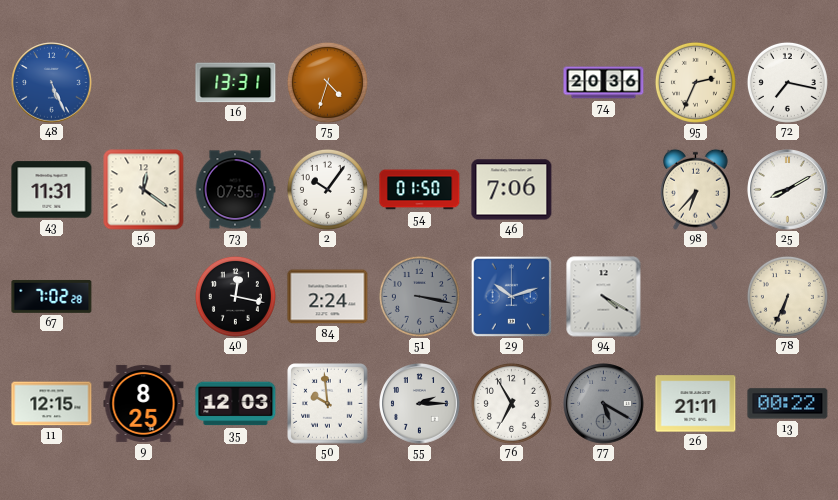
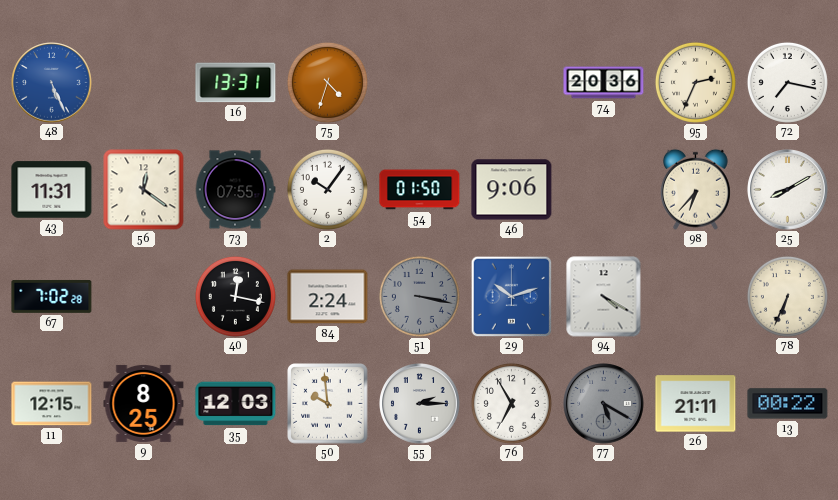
46: 7:06 -> 9:06 (512, 190)
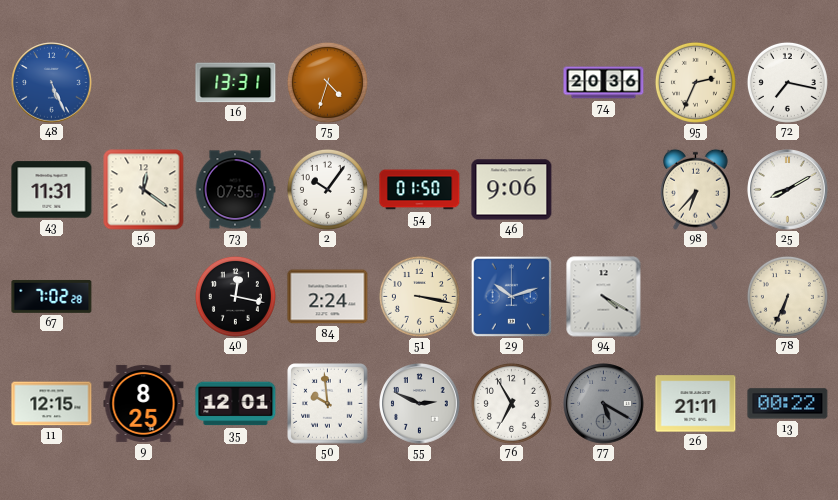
51 dial: grey -> cream (419, 296)
35: 12:03 -> 12:01 (236, 404)
55: 2:15 -> 2:49 (420, 404)
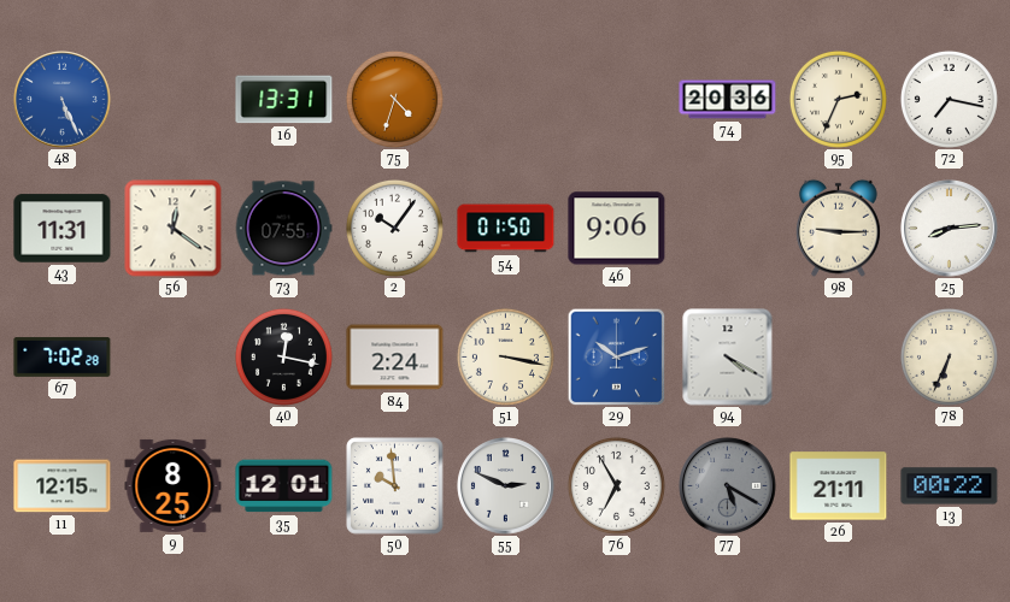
98: 6:37 -> 9:15 (839, 228)
25: 8:10 -> 8:14 (950, 229)
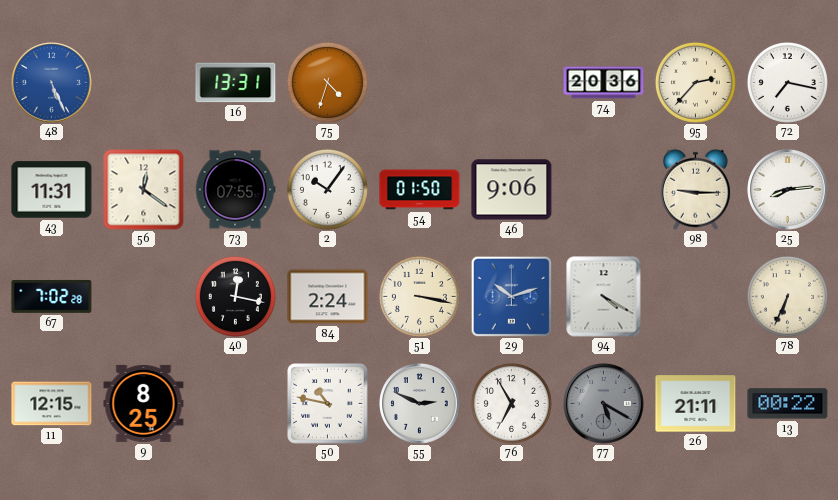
95: 2:34 -> 2:37 (695, 82)
35: 12:01 -> none (284, 486)
50: 9:59 -> 10:47 (328, 404)
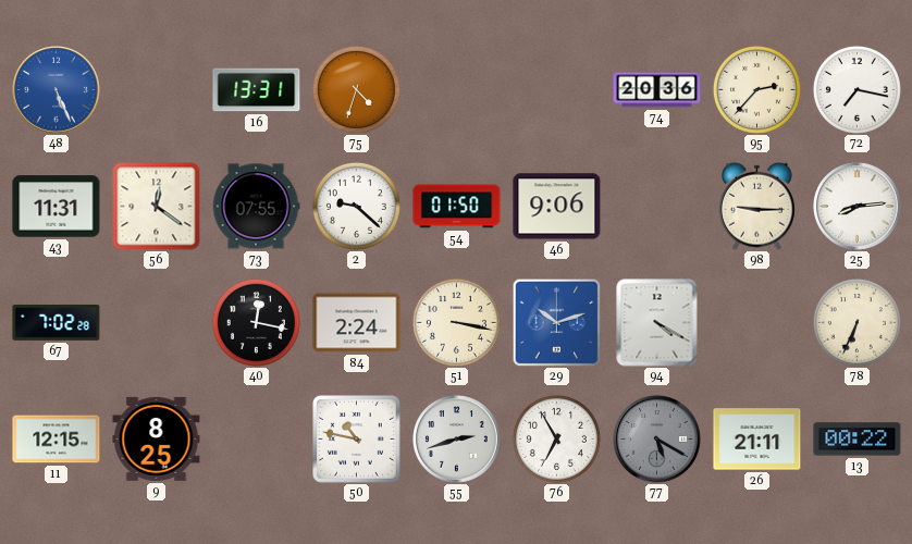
2: 10:06 -> 9:22 (356, 206)
55: 2:49 -> 2:42 (457, 440)
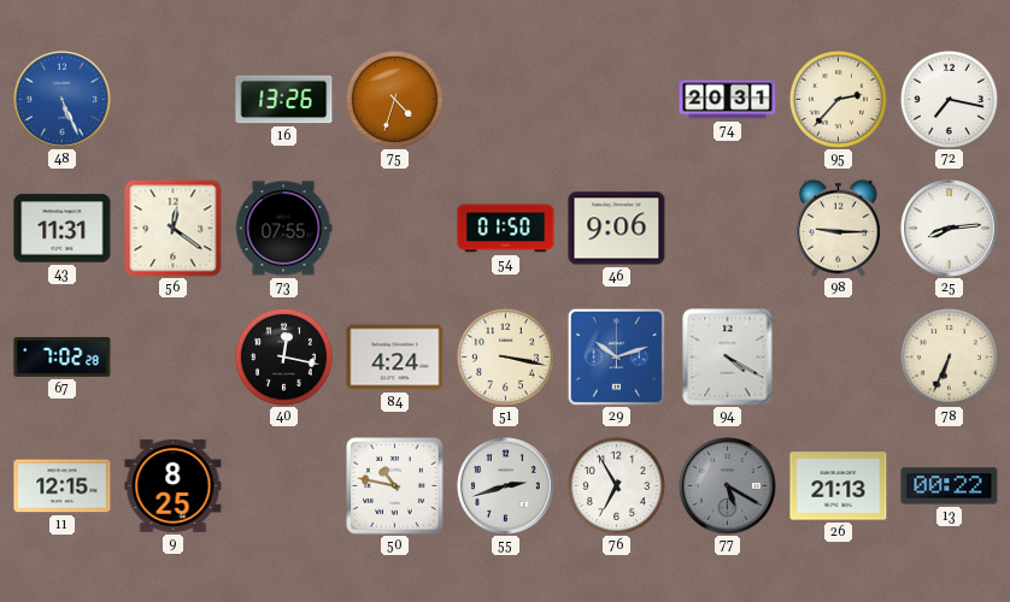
16: 13:31 -> 13:26 (284, 100)
74: 20:36 -> 20:31 (728, 100)
2: 9:22 -> none (356, 206)
84: 2:24 -> 4:24 (395, 358)
26: 21:11 -> 21:13 (839, 486)
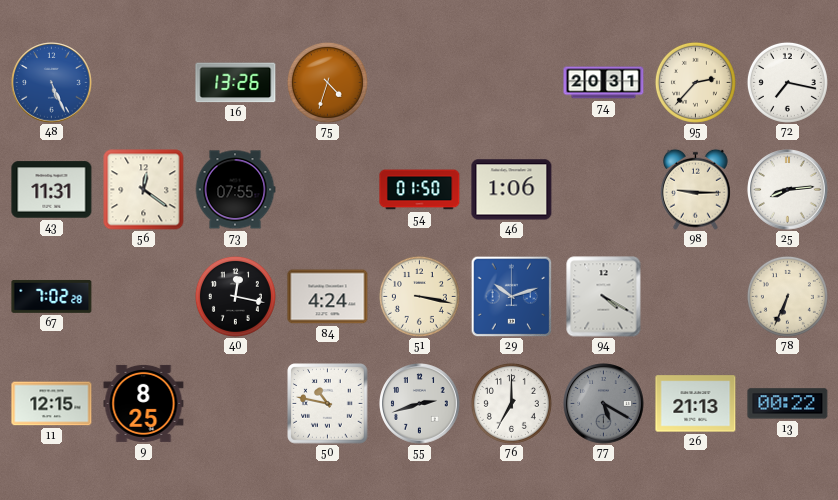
46: 9:06 -> 1:06 (512, 190)
76: 6:55 -> 7:00 (511, 403)
